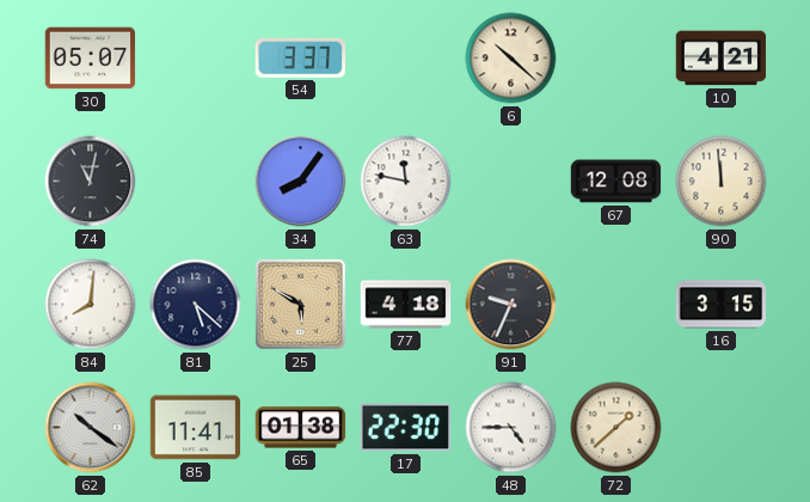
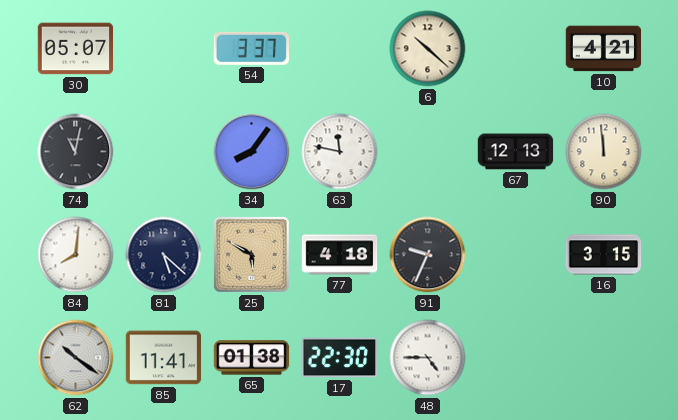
67: 12:08 -> 12:13 (516, 152)
72: 1:38 -> none (616, 428)
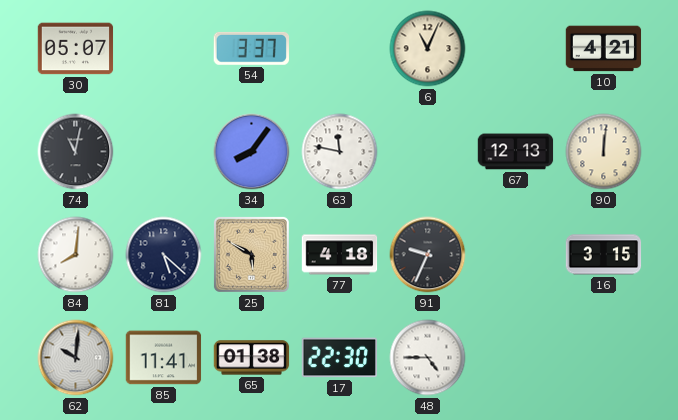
6: 10:22 -> 11:04 (428, 49)
90: 11:59 -> 12:01 (604, 152)
62: 10:21 -> 10:01 (76, 358)
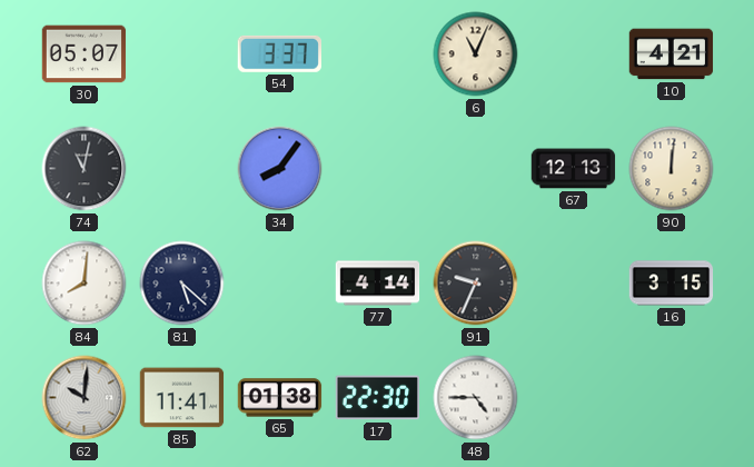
63: 11:47 -> none (340, 152)
25: 5:50 -> none (251, 254)
77: 4:18 -> 4:14 (378, 284)
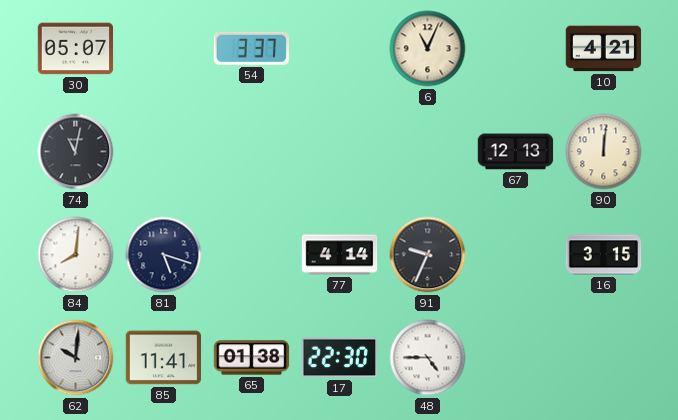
34: 8:06 -> none (280, 169)
81: 5:22 -> 5:18 (164, 255)
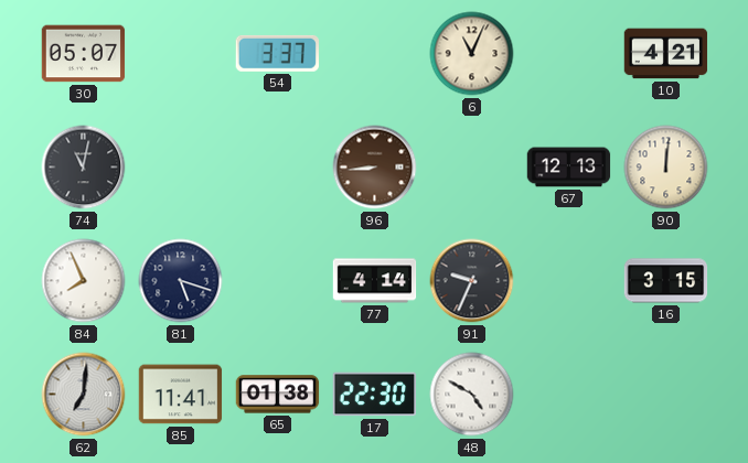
96: none -> 8:44 (375, 168)
84: 8:01 -> 7:56 (84, 281)
62: 10:01 -> 7:01 (84, 395)
48: 4:45 -> 4:50 (472, 395)
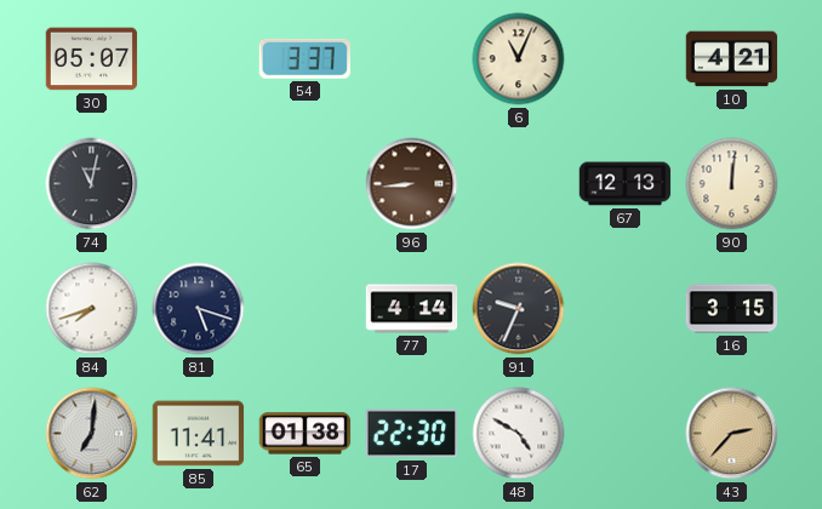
84: 7:56 -> 7:42 (92, 309)
43: none -> 2:37 (732, 434)
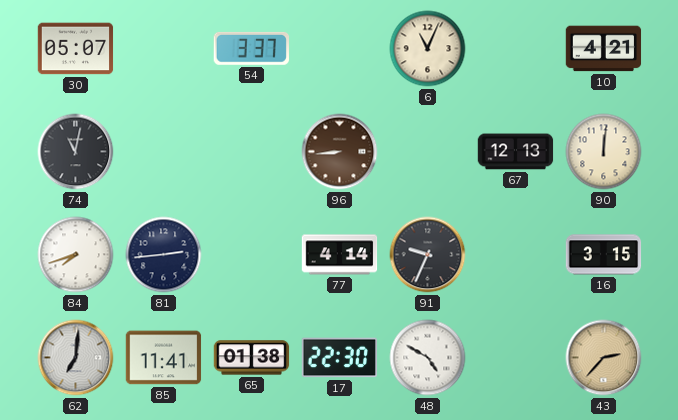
81: 5:18 -> 2:44 (164, 255)
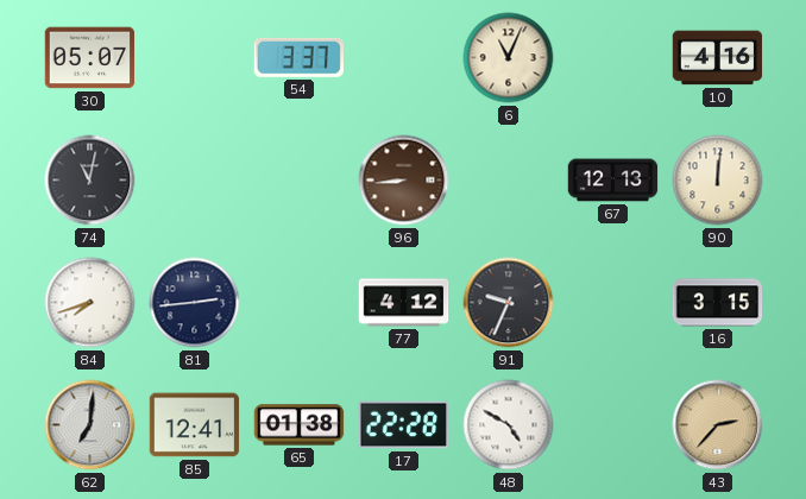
10: 4:21 -> 4:16 (718, 58)
77: 4:14 -> 4:12 (404, 303)
85: 11:41 -> 12:41 (195, 425)
17: 22:30 -> 22:28 (404, 425)
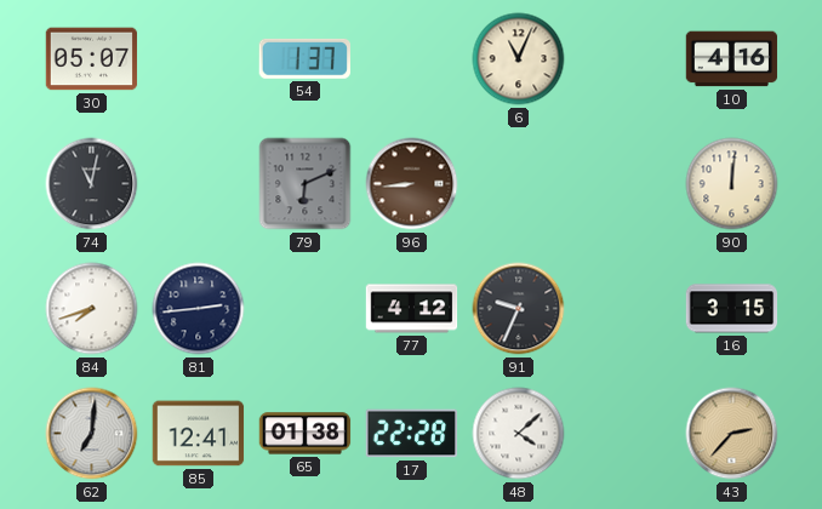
54: 3:37 -> 1:37 (304, 58)
79: none -> 6:11 (306, 184)
67: 12:13 -> none (613, 181)
48: 4:50 -> 4:08 (519, 434)
